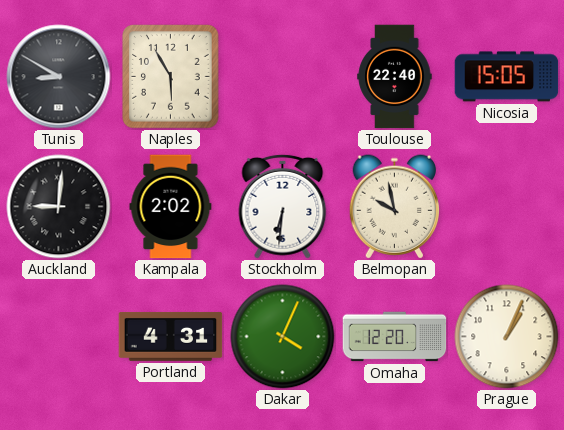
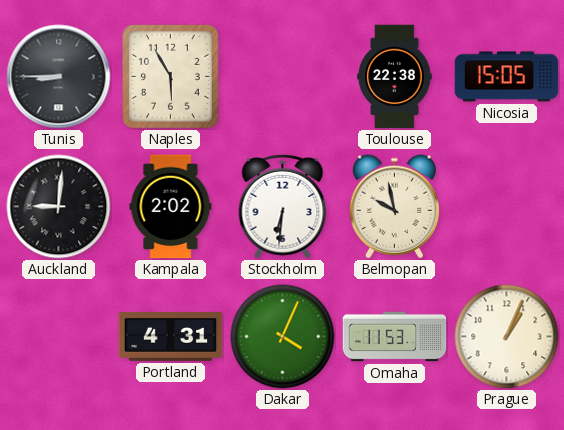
Tunis: 8:50 -> 8:45 (59, 77)
Toulouse: 22:40 -> 22:38 (395, 77)
Omaha: 12:20 -> 11:53 (395, 337)
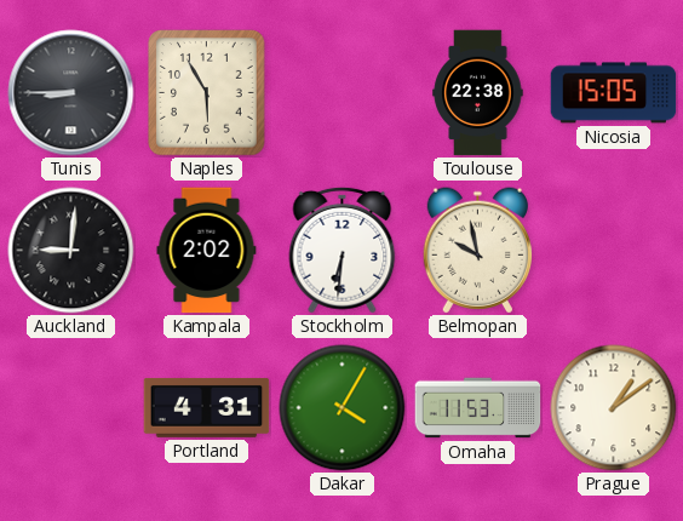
Dakar: 4:04 -> 4:05 (343, 408)
Prague: 1:04 -> 1:09 (614, 408)
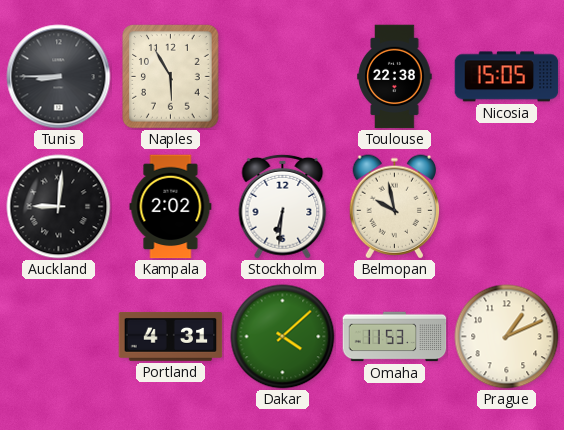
Dakar: 4:05 -> 4:08 (283, 337)
Prague: 1:09 -> 1:11 (507, 337)
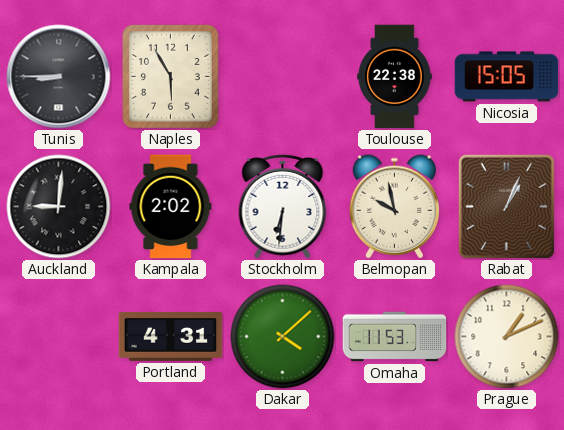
Rabat: none -> 1:04 (506, 206)
